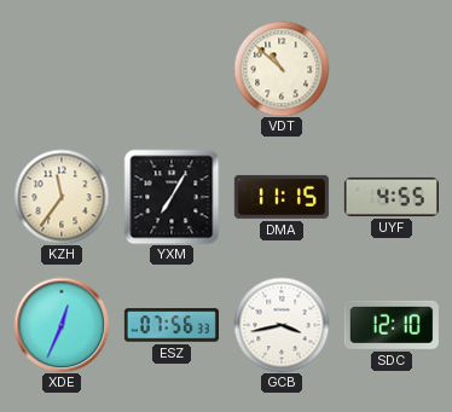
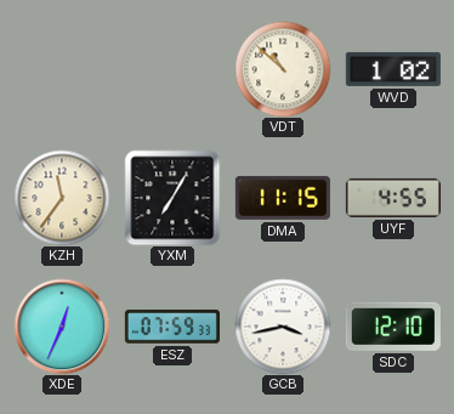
WVD: none -> 1:02 (393, 69)
ESZ: 07:56 -> 07:59 (172, 327)
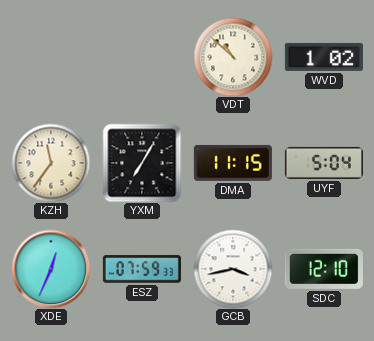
UYF: 4:55 -> 5:04 (324, 163)
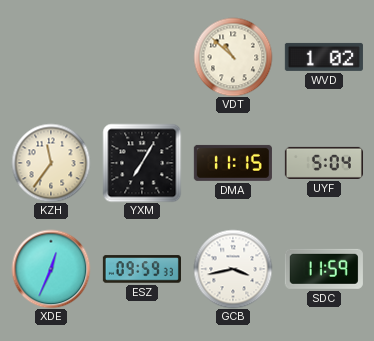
ESZ: 07:59 -> 09:59 (142, 269)
SDC: 12:10 -> 11:59 (324, 269)
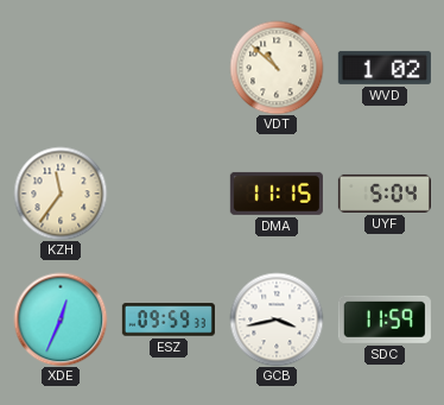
YXM: 7:05 -> none (142, 163)
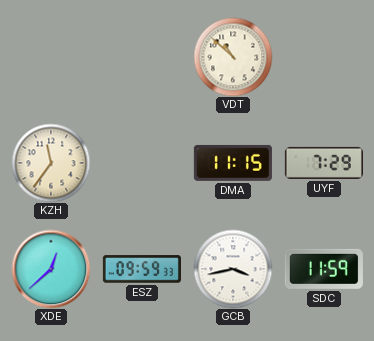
WVD: 1:02 -> none (385, 68)
UYF: 5:04 -> 7:29 (324, 163)
XDE: 12:34 -> 12:38 (51, 269)
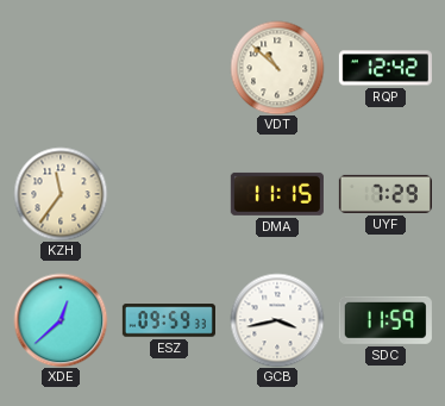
RQP: none -> 12:42 (386, 68)
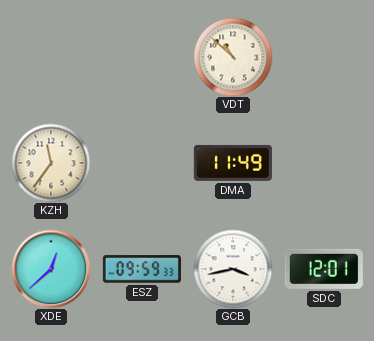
RQP: 12:42 -> none (386, 68)
DMA: 11:15 -> 11:49 (233, 163)
UYF: 7:29 -> none (386, 194)
SDC: 11:59 -> 12:01 (324, 269)
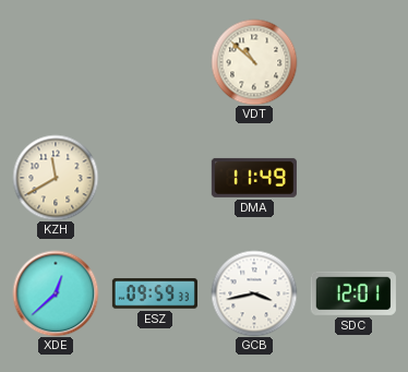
KZH: 11:36 -> 11:40 (56, 178)
